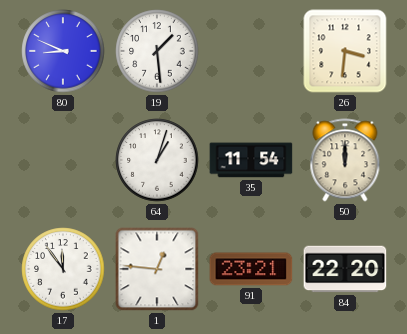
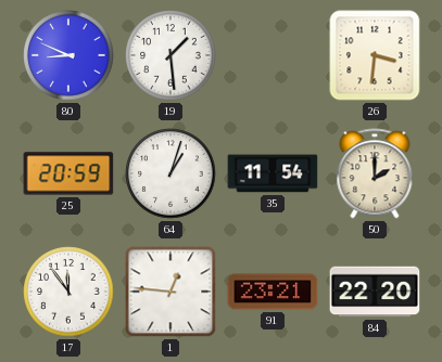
25: none -> 20:59 (68, 173)
50: 12:00 -> 2:00 (375, 173)
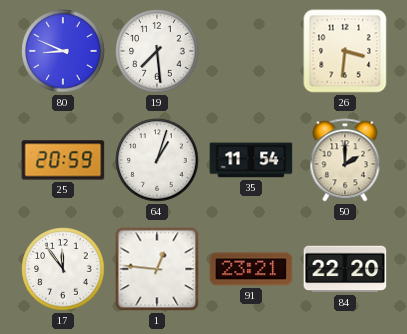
19: 1:29 -> 7:29 (157, 51)
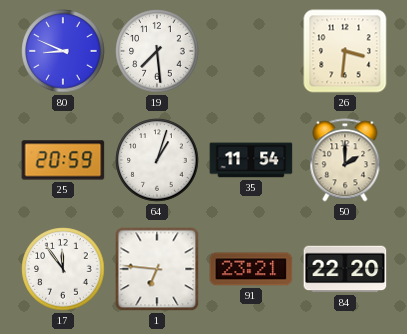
1: 12:46 -> 6:46 (157, 269)
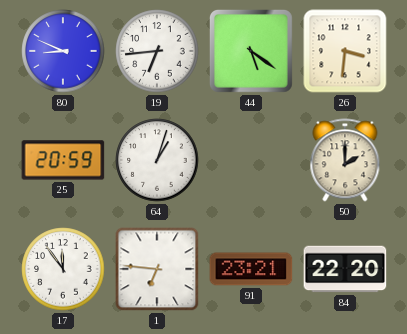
19: 7:29 -> 6:44 (157, 51)
44: none -> 5:21 (251, 51)
35: 11:54 -> none (251, 160)
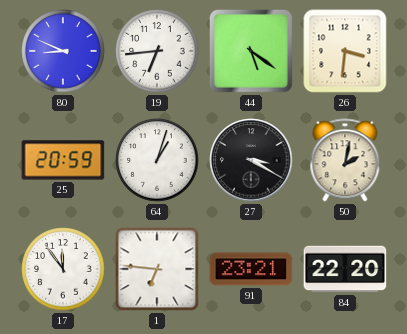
27: none -> 3:20 (251, 160)
50: 2:00 -> 2:02 (345, 160)
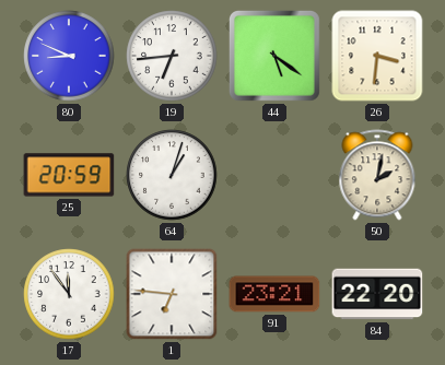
27: 3:20 -> none (251, 160)
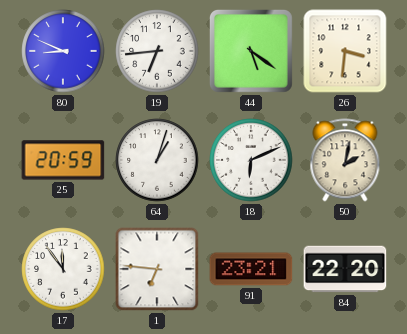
18: none -> 6:11 (251, 160)
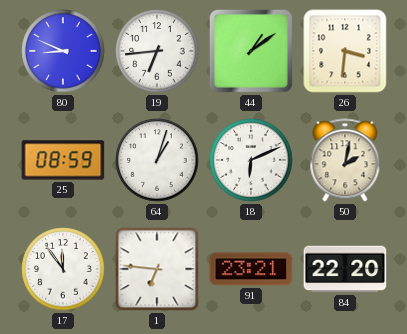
44: 5:21 -> 1:09 (251, 51)
25: 20:59 -> 08:59 (63, 160)
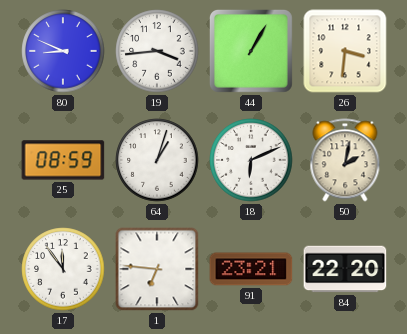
19: 6:44 -> 3:44 (157, 51)
44: 1:09 -> 1:05 (251, 51)
